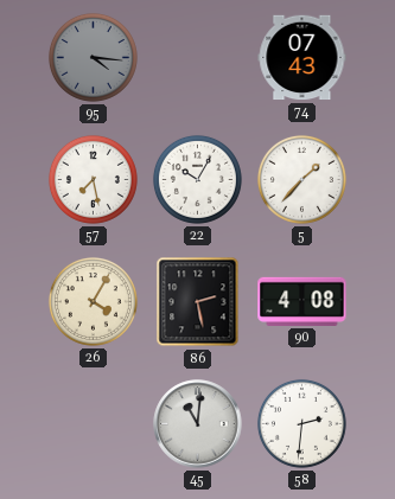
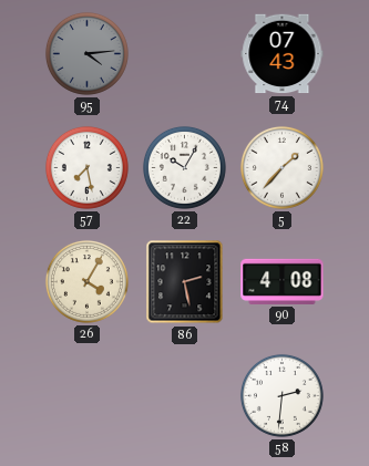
95: 4:16 -> 4:14 (86, 53)
45: 11:01 -> none (198, 424)
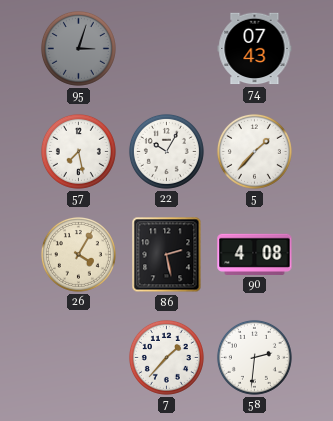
95: 4:14 -> 3:03 (78, 48)
7: none -> 1:37 (166, 357)
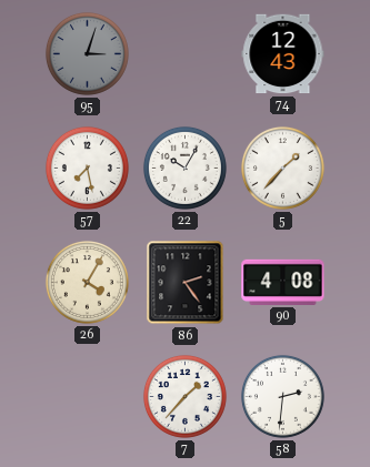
74: 07:43 -> 12:43 (283, 54)
86: 2:28 -> 2:24 (186, 283)
